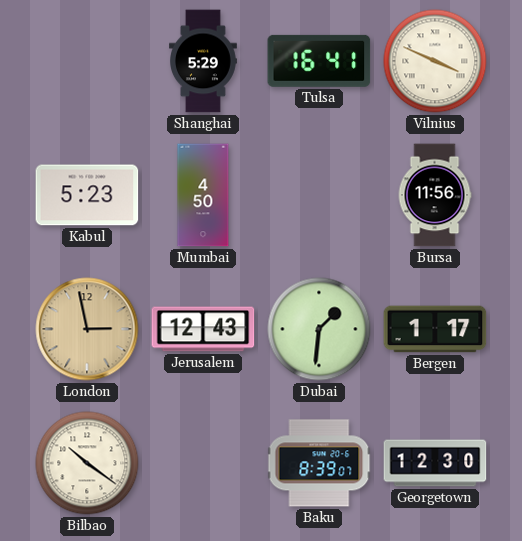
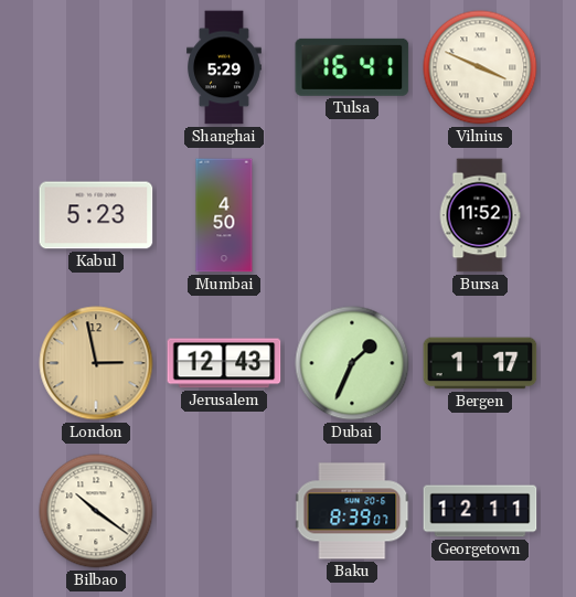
Bursa: 11:56 -> 11:52 (480, 215)
Dubai: 1:31 -> 1:34 (352, 363)
Georgetown: 12:30 -> 12:11 (480, 511)
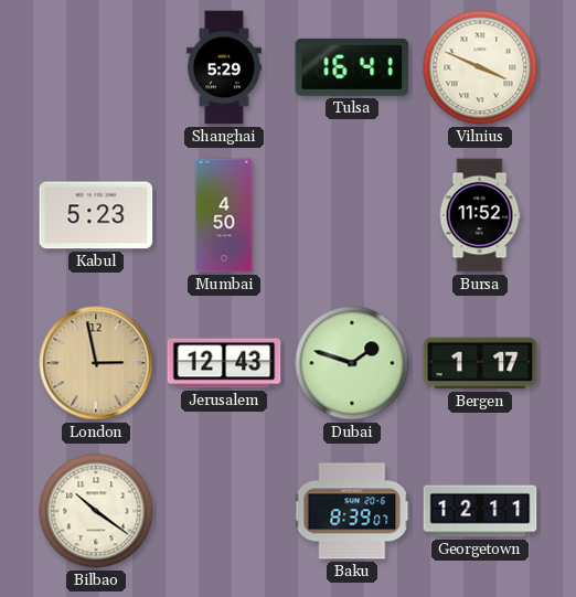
Dubai: 1:34 -> 1:48 (352, 363)
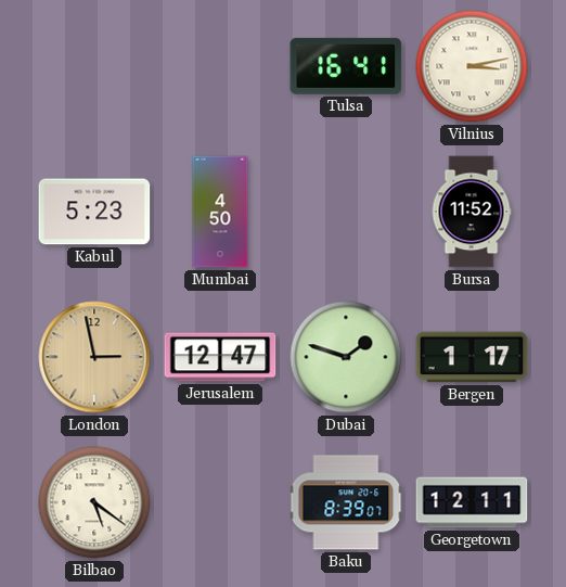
Shanghai: 5:29 -> none (225, 67)
Vilnius: 3:49 -> 3:13 (472, 66)
Jerusalem: 12:43 -> 12:47 (220, 357)
Bilbao: 10:21 -> 5:21 (94, 502)
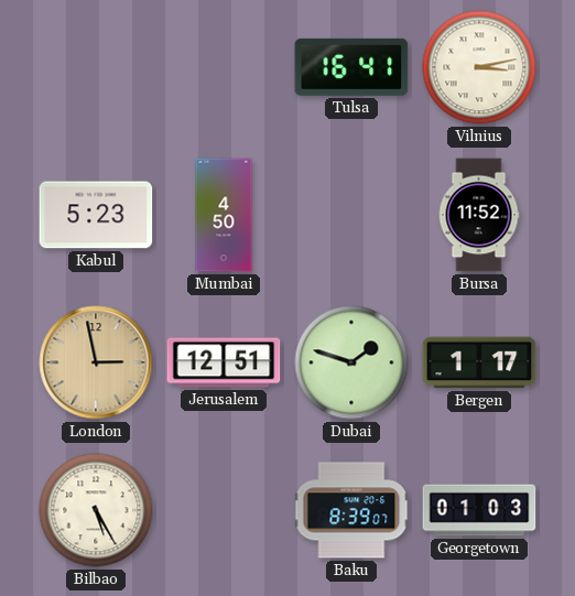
Jerusalem: 12:47 -> 12:51 (224, 362)
Bilbao: 5:21 -> 5:25 (96, 510)
Georgetown: 12:11 -> 01:03 (479, 510)
